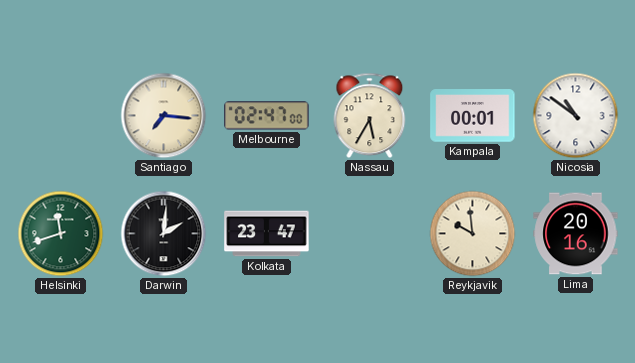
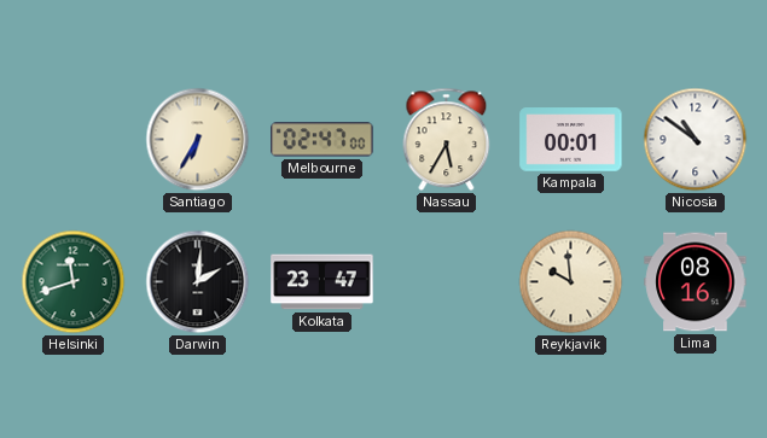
Santiago: 7:16 -> 6:35 (198, 140)
Lima: 20:16 -> 08:16 (696, 282)
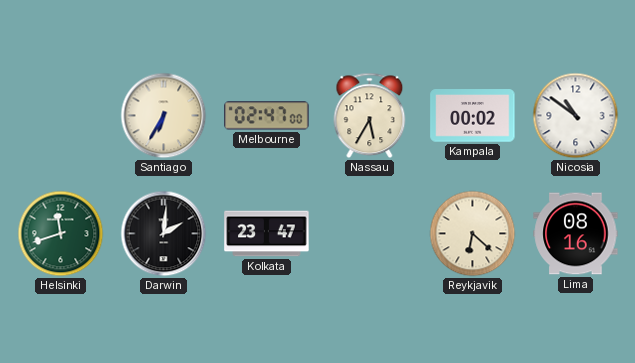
Kampala: 00:01 -> 00:02 (473, 116)
Reykjavik: 9:59 -> 6:22 (473, 234)
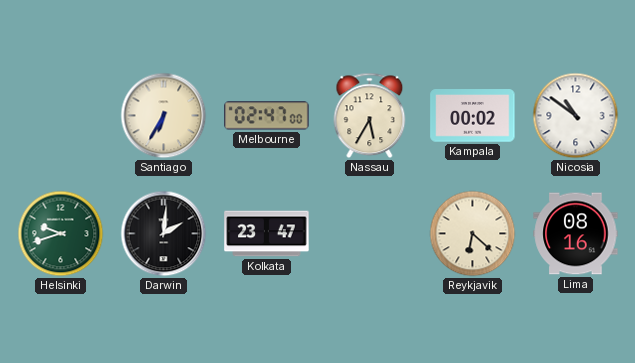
Helsinki: 11:42 -> 9:42 (61, 234)
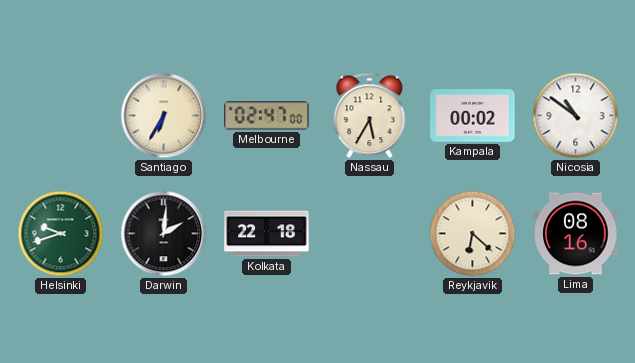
Kolkata: 23:47 -> 22:18 (267, 234)
